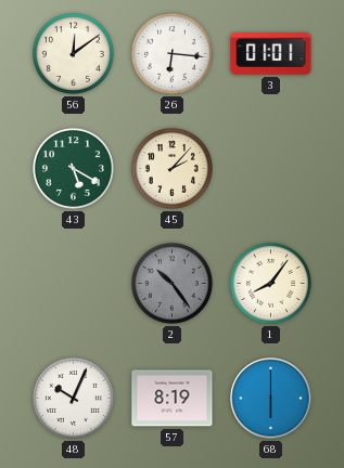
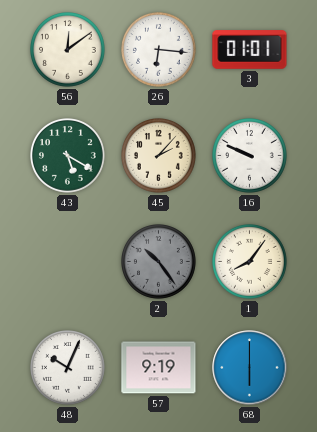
16: none -> 9:49 (250, 156)
57: 8:19 -> 9:19 (159, 368)
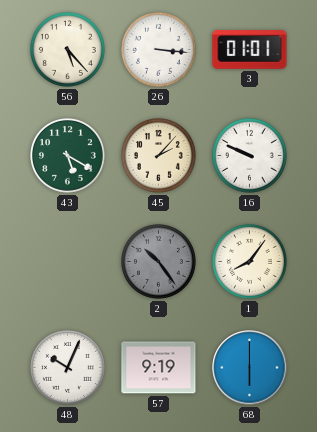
56: 12:09 -> 5:23 (68, 50)
26: 6:16 -> 3:16 (159, 50)
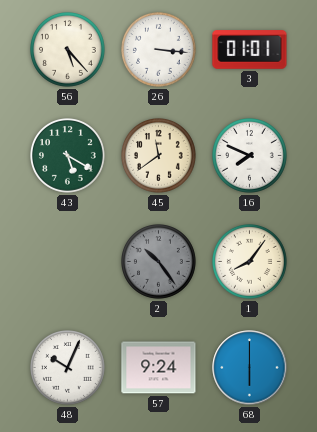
45: 2:07 -> 11:39 (159, 156)
16: 9:49 -> 7:49 (250, 156)
57: 9:19 -> 9:24 (159, 368)
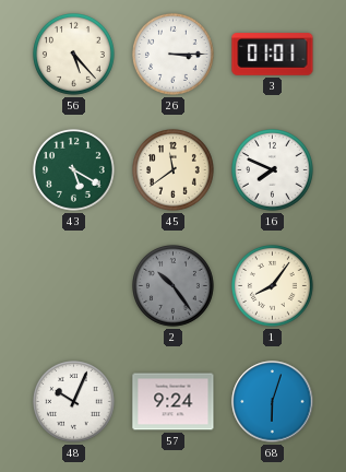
26: 3:16 -> 3:15 (174, 55)
68: 6:00 -> 6:03 (273, 402)
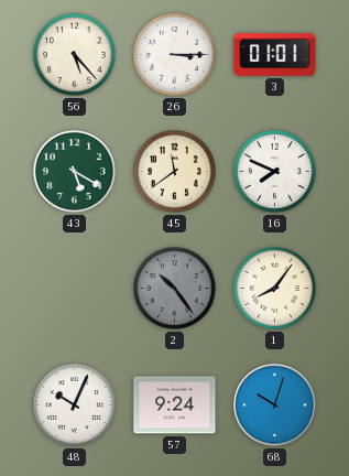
68: 6:03 -> 10:03 (275, 405)
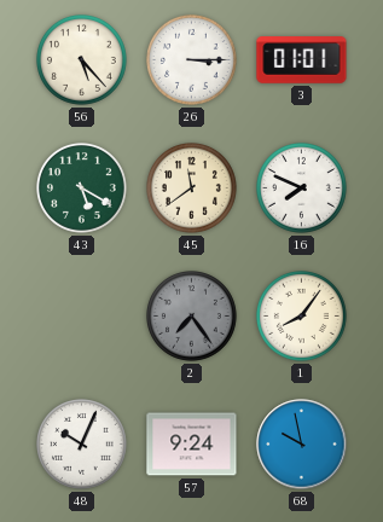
2: 10:24 -> 7:24 (192, 317)
68: 10:03 -> 9:58 (302, 445)
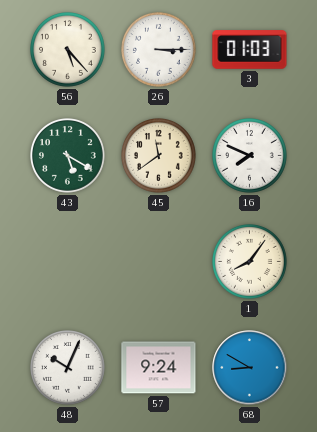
3: 01:01 -> 01:03 (250, 50)
2: 7:24 -> none (192, 317)
68: 9:58 -> 8:50 (250, 368)
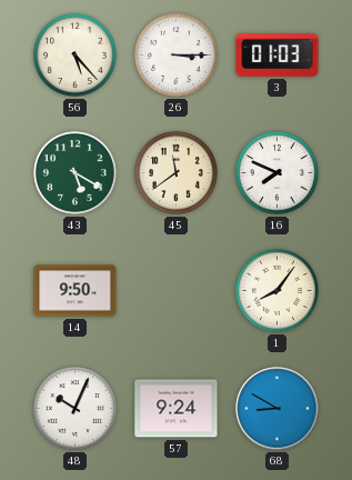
14: none -> 9:50 (76, 291)
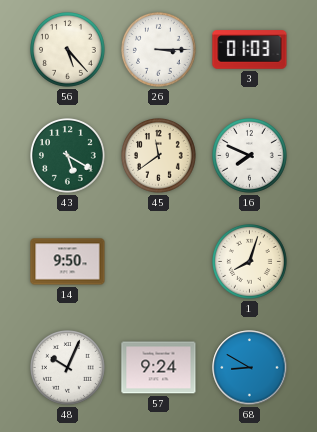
1: 8:06 -> 8:03 (250, 262)
